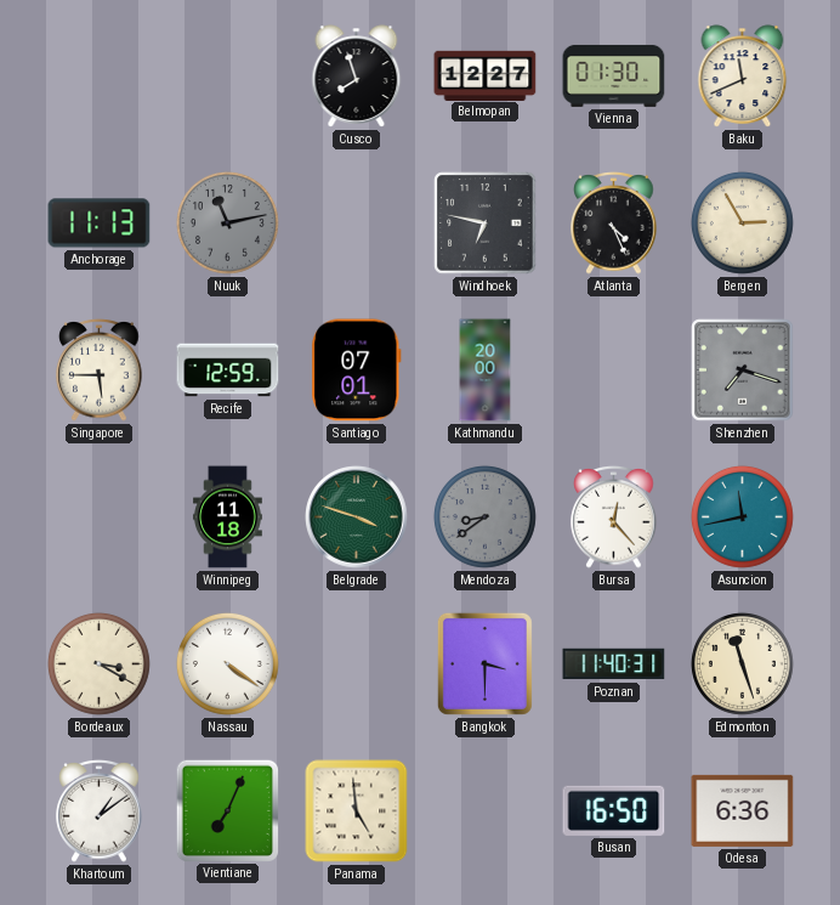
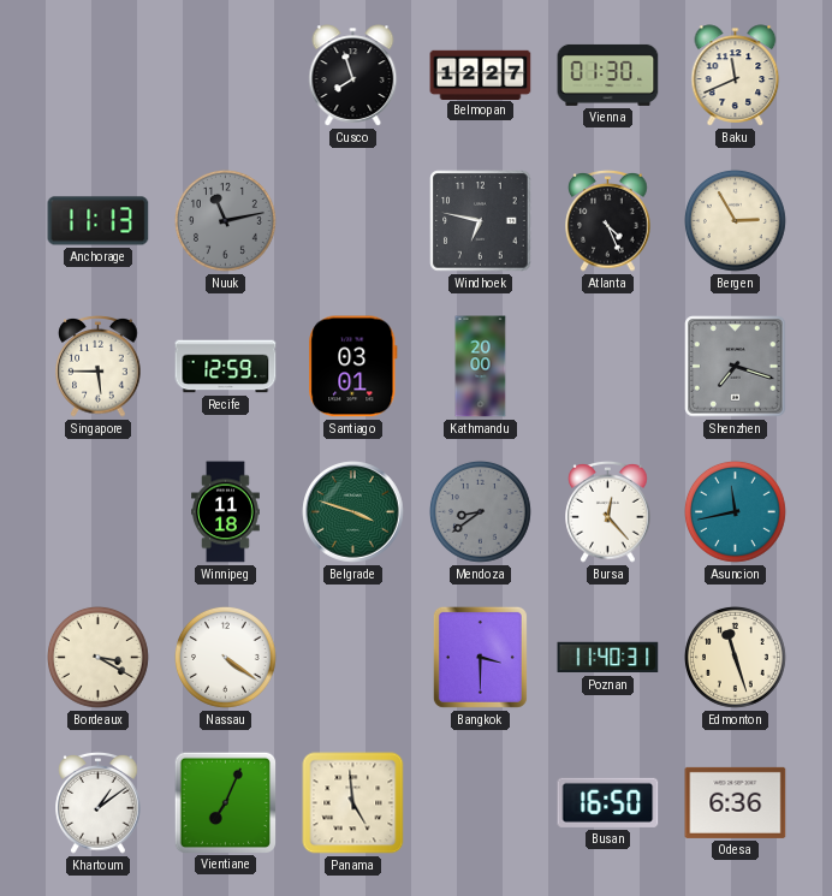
Santiago: 07:01 -> 03:01 (353, 367)
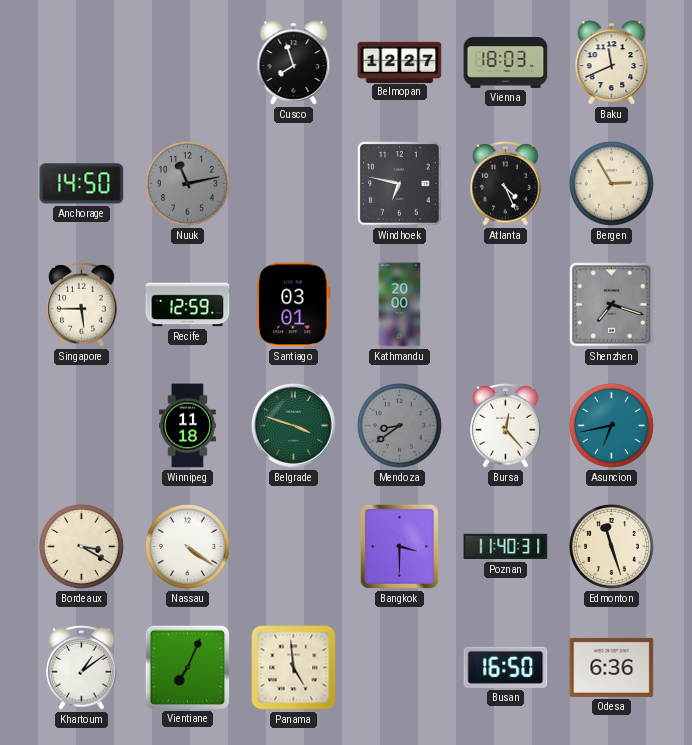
Vienna: 01:30 -> 18:03 (506, 62)
Anchorage: 11:13 -> 14:50 (82, 184)
Asuncion: 11:43 -> 6:43 (612, 426)
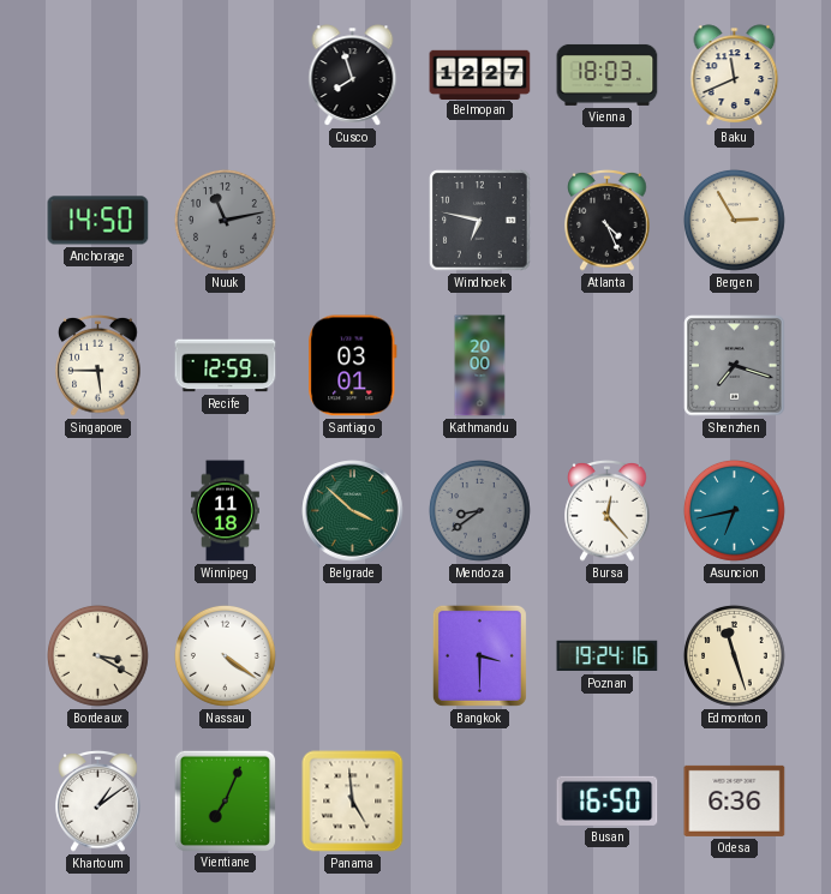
Belgrade: 3:48 -> 3:52 (353, 511)
Poznan: 11:40 -> 19:24 (608, 656)
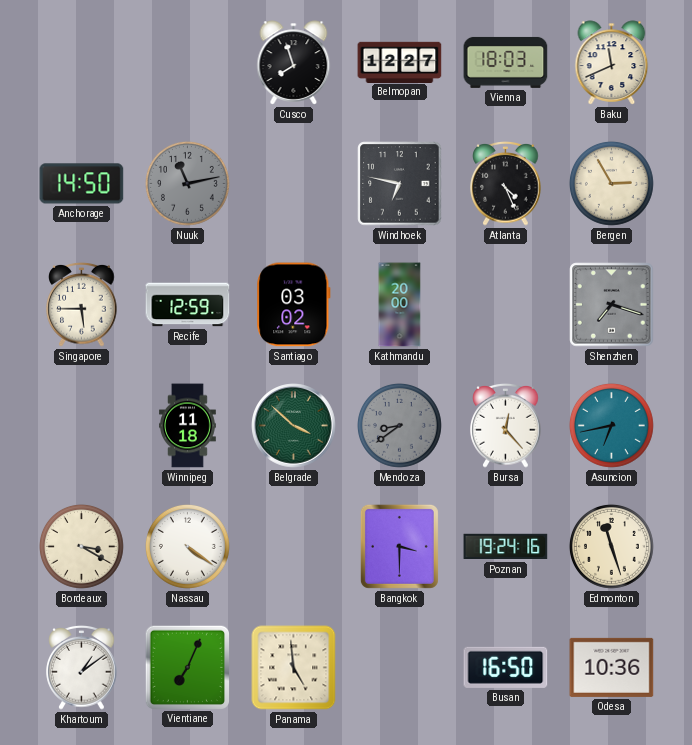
Santiago: 03:01 -> 03:02 (294, 305)
Odesa: 6:36 -> 10:36 (612, 667)
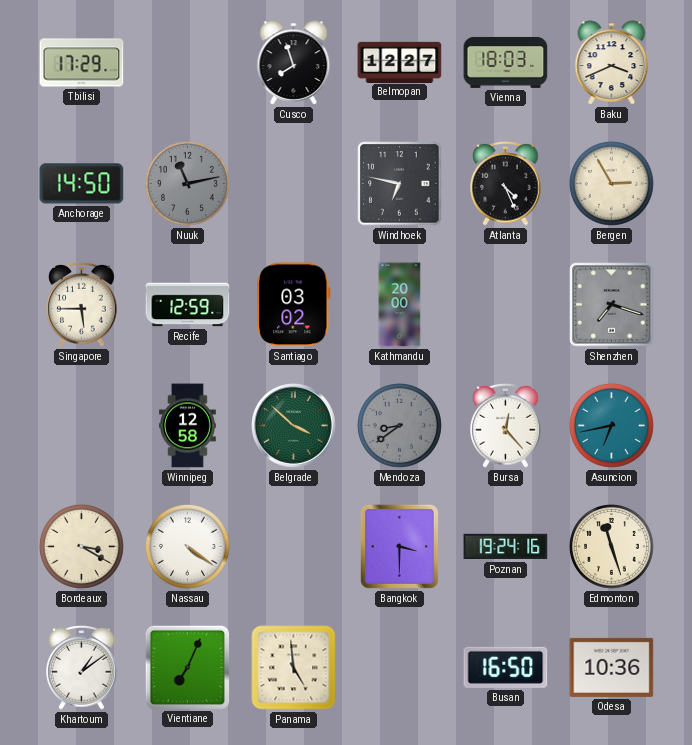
Tbilisi: none -> 17:29 (82, 63)
Baku: 11:41 -> 3:41 (612, 63)
Winnipeg: 11:18 -> 12:58 (188, 426)
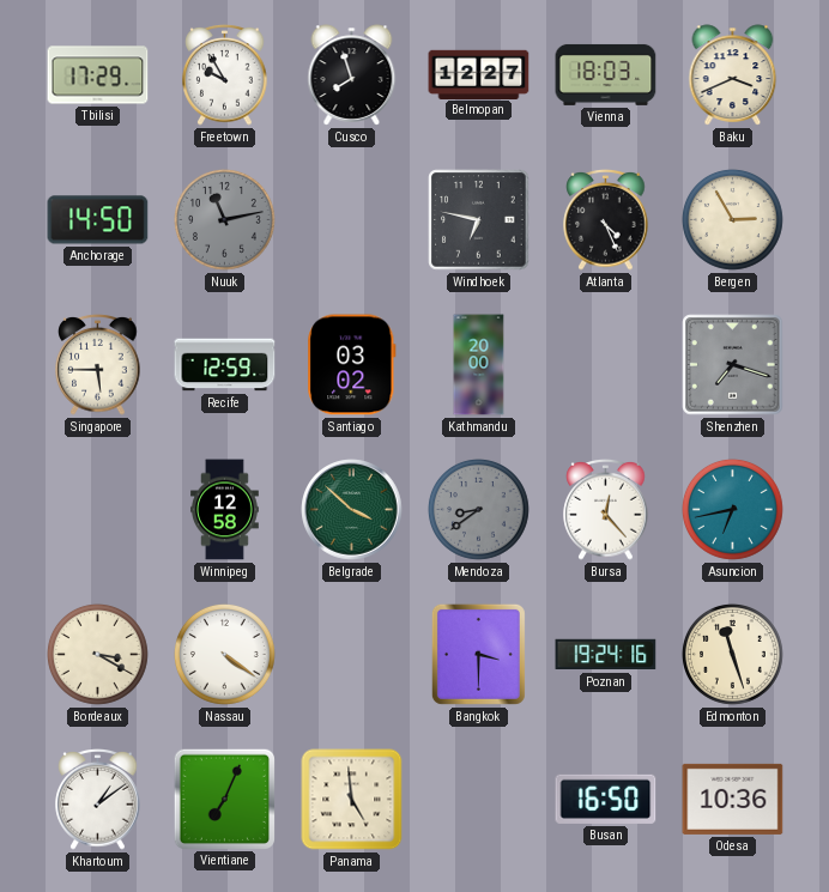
Freetown: none -> 9:55 (225, 75)
